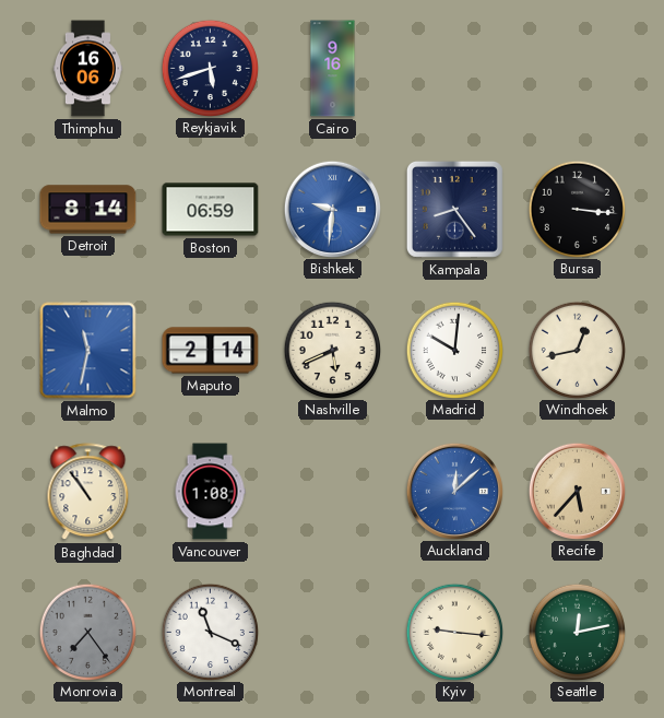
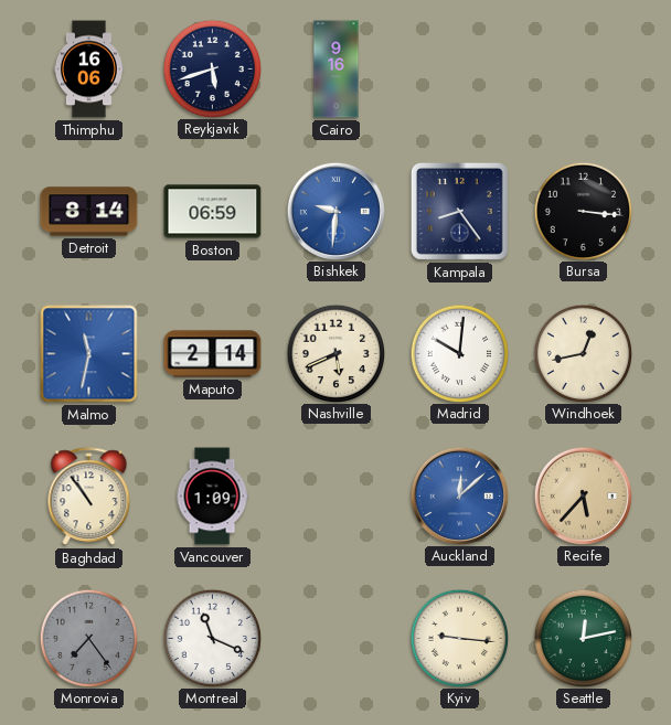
Vancouver: 1:08 -> 1:09 (212, 497)
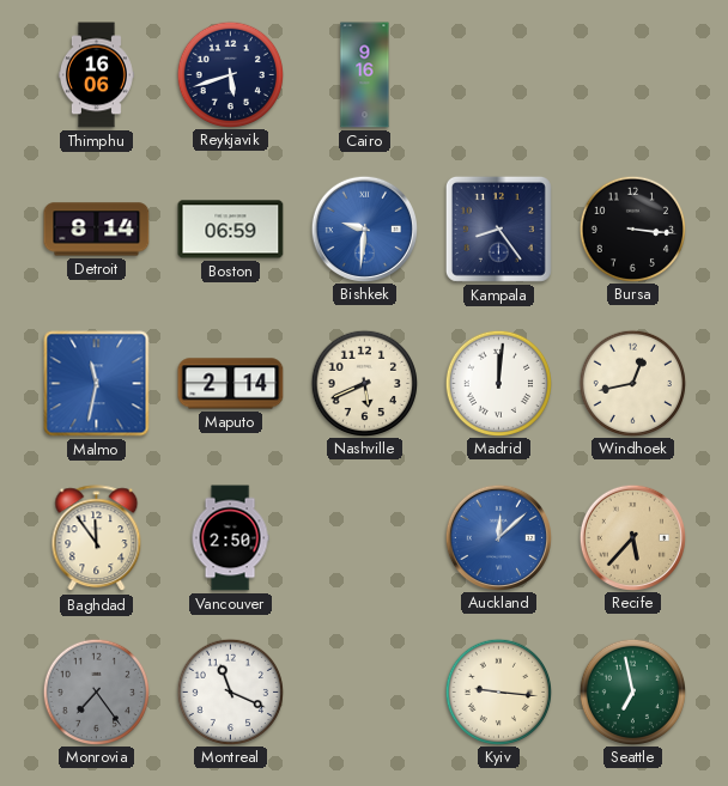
Madrid: 10:01 -> 12:01 (498, 383)
Baghdad: 10:54 -> 11:54 (97, 538)
Vancouver: 1:09 -> 2:50 (230, 538)
Seattle: 12:13 -> 6:58 (632, 691)
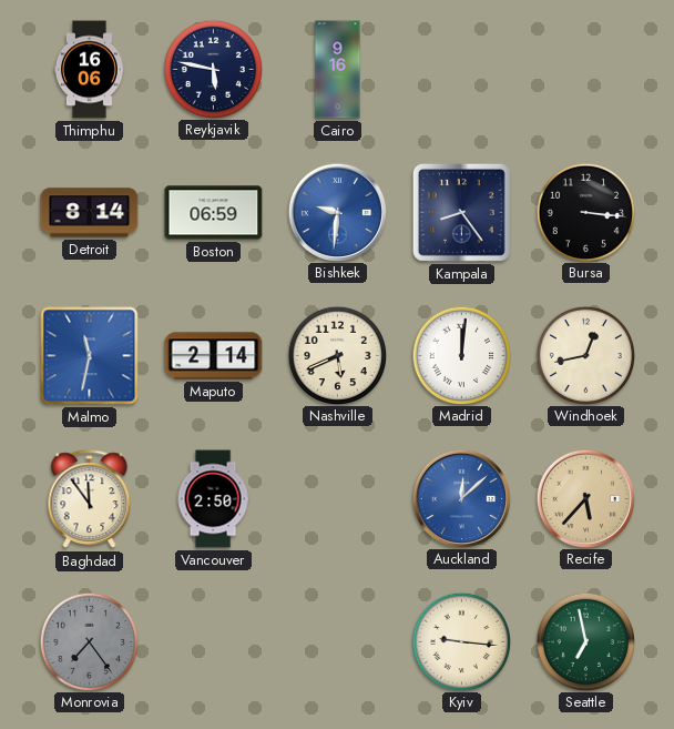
Reykjavik: 5:42 -> 5:47 (213, 69)
Montreal: 11:19 -> none (230, 691)
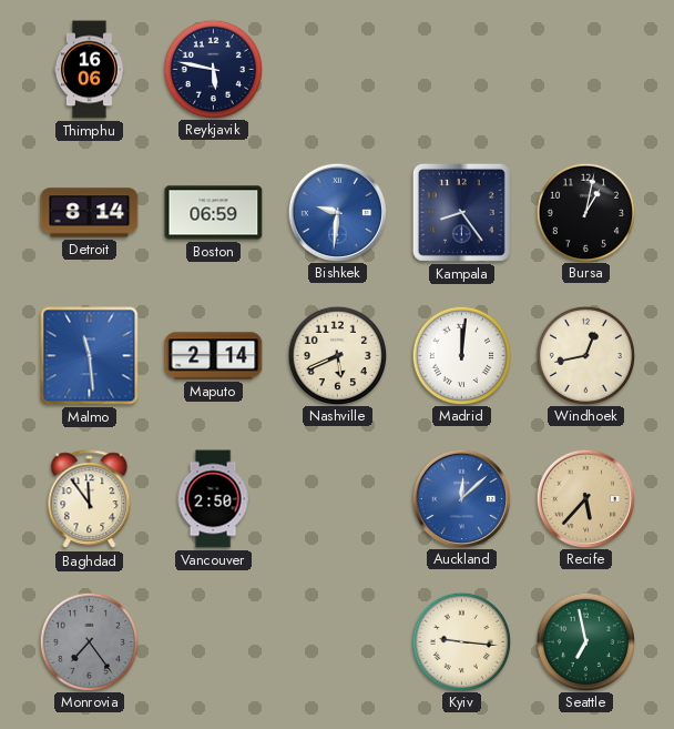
Cairo: 9:16 -> none (338, 70)
Bursa: 3:16 -> 1:02 (585, 212)
Malmo: 11:32 -> 11:29 (90, 356)
